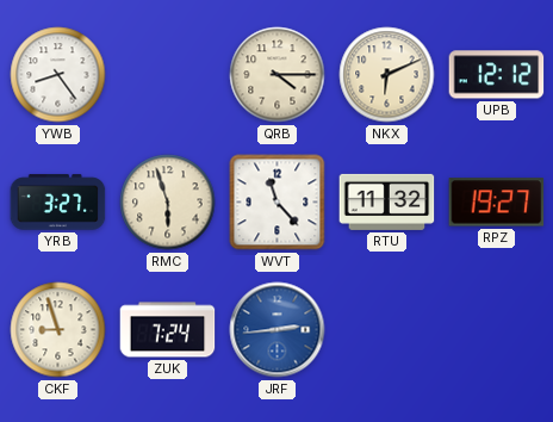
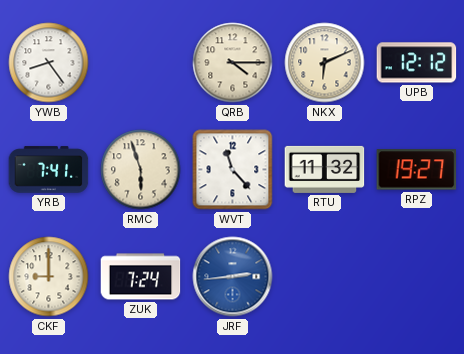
YRB: 3:27 -> 7:41 (49, 170)
CKF: 8:57 -> 9:00 (49, 277)
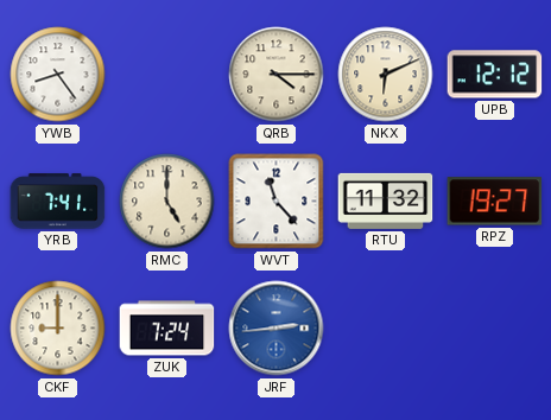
RMC: 5:57 -> 5:00 (167, 202)
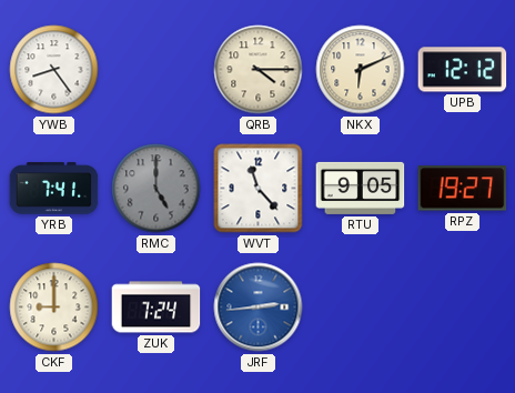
RMC dial: cream -> grey (156, 189)
RTU: 11:32 -> 9:05 (361, 188)
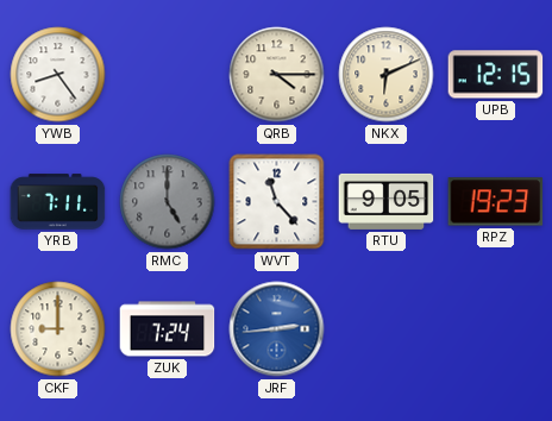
UPB: 12:12 -> 12:15 (496, 75)
YRB: 7:41 -> 7:11 (58, 202)
RPZ: 19:27 -> 19:23 (496, 202)
